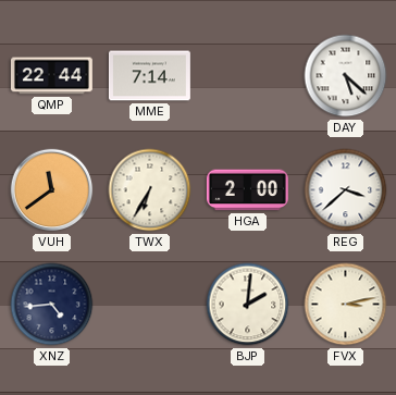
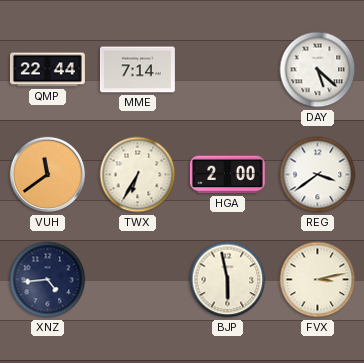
REG: 3:38 -> 3:39 (318, 175)
BJP: 2:01 -> 5:58 (228, 280)
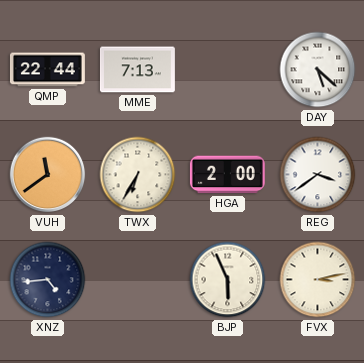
MME: 7:14 -> 7:13 (137, 70)
BJP: 5:58 -> 5:56 (228, 280)
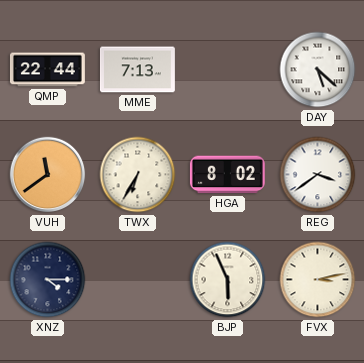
HGA: 2:00 -> 8:02 (227, 175)
XNZ: 4:44 -> 4:15 (48, 280)
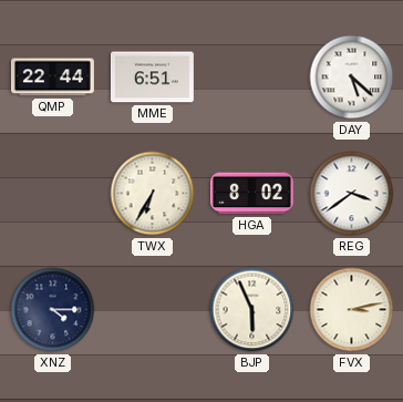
MME: 7:13 -> 6:51 (152, 78)
VUH: 11:39 -> none (48, 175)
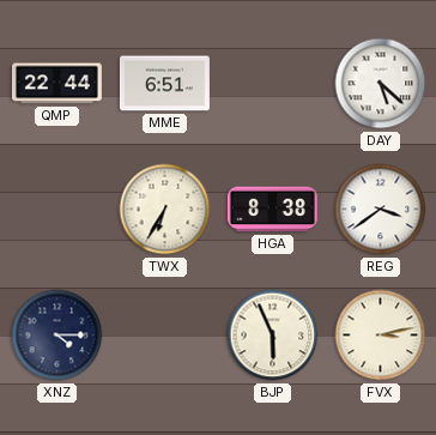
HGA: 8:02 -> 8:38 (272, 210)
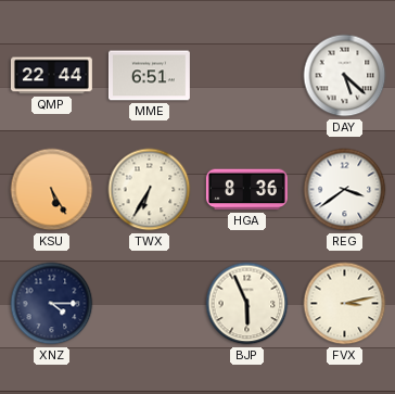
KSU: none -> 5:25 (52, 190)
HGA: 8:38 -> 8:36 (246, 190)
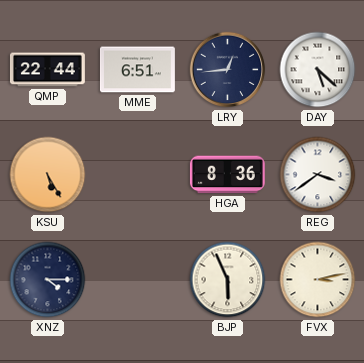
LRY: none -> 12:44 (228, 70)
TWX: 6:35 -> none (150, 190)
